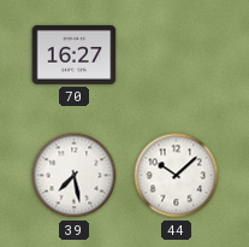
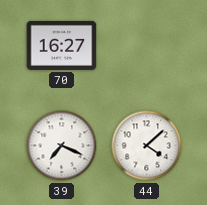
39: 7:28 -> 7:19 (62, 146)
44: 10:08 -> 4:08 (147, 146)
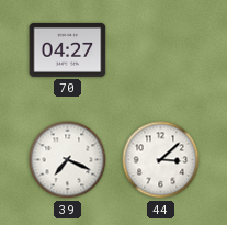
70: 16:27 -> 04:27 (68, 49)
44: 4:08 -> 3:08 (161, 160)
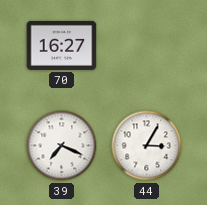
70: 04:27 -> 16:27 (62, 45)
44: 3:08 -> 3:05 (147, 146)
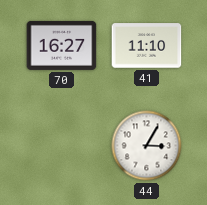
41: none -> 11:10 (147, 46)
39: 7:19 -> none (62, 146)
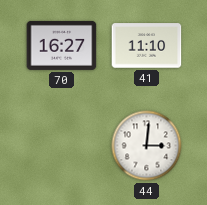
44: 3:05 -> 3:01 (147, 146)
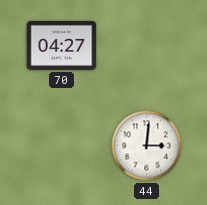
70: 16:27 -> 04:27 (62, 45)
41: 11:10 -> none (147, 46)
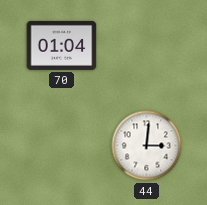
70: 04:27 -> 01:04 (62, 45)
